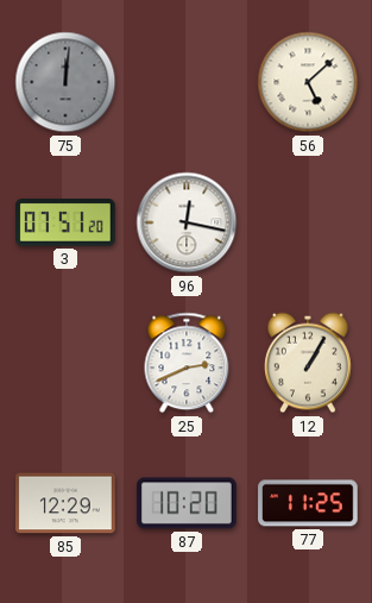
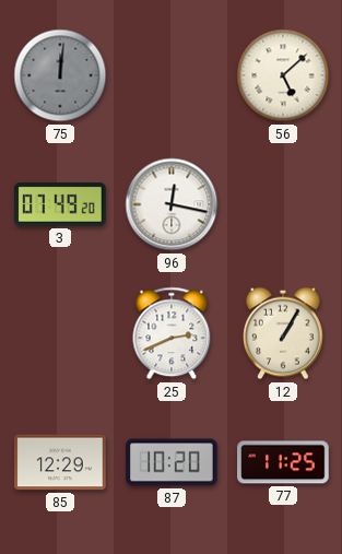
3: 07:51 -> 07:49 (61, 204)
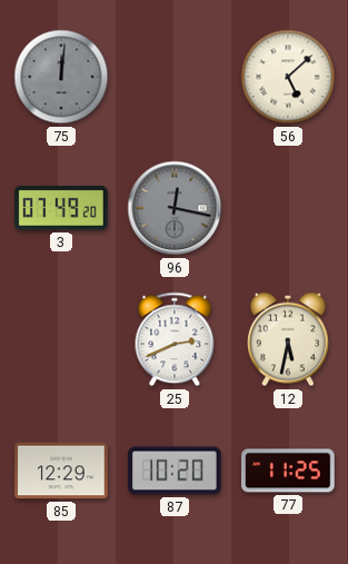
96 dial: white -> grey (175, 208)
12: 1:05 -> 5:32 (289, 339)
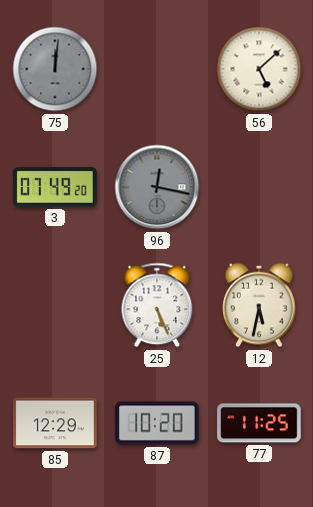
25: 2:41 -> 5:26 (157, 305)
